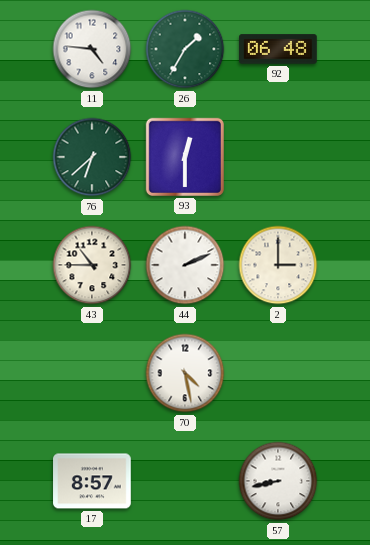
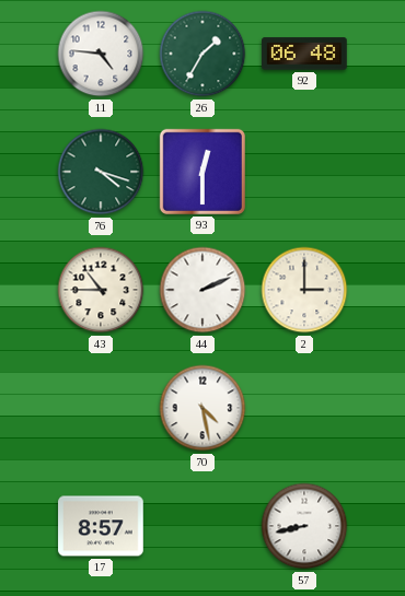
76: 6:38 -> 4:18 (101, 172)
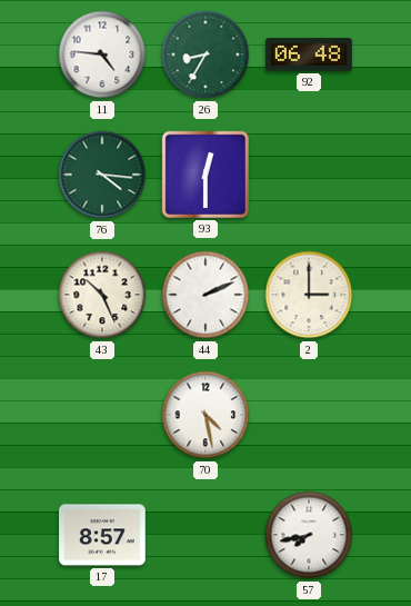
26: 1:35 -> 8:35 (205, 54)
76: 4:18 -> 4:16 (102, 175)
43: 10:45 -> 10:26 (102, 295)
57: 8:43 -> 7:43 (309, 535)
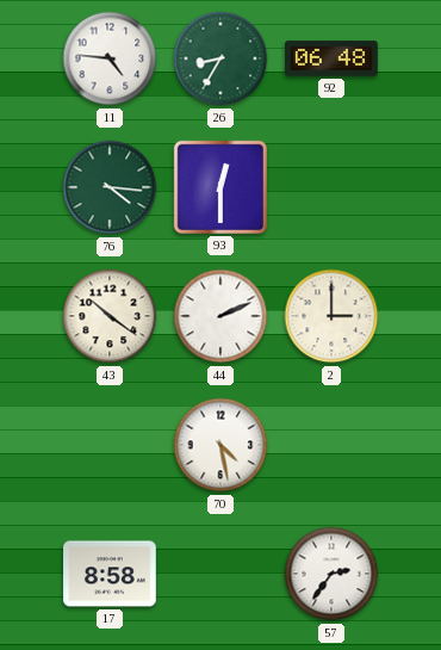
43: 10:26 -> 10:21 (110, 316)
17: 8:57 -> 8:58 (110, 574)
57: 7:43 -> 2:36 (331, 574)
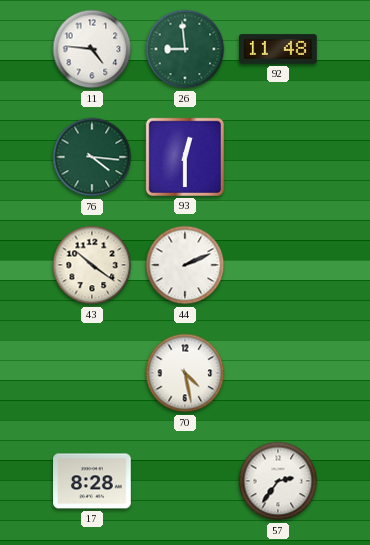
26: 8:35 -> 8:59 (185, 49)
92: 06:48 -> 11:48 (278, 49)
2: 3:00 -> none (331, 316)
17: 8:58 -> 8:28 (92, 481)
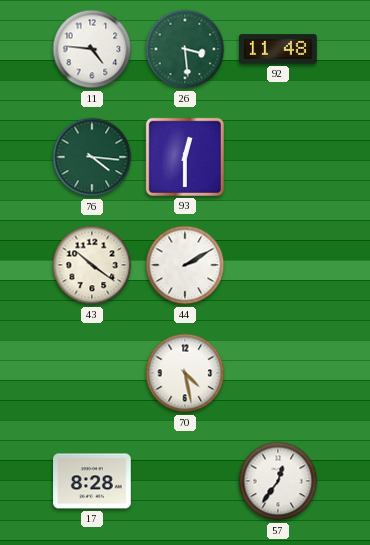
26: 8:59 -> 3:29 (185, 49)
44: 2:11 -> 2:10 (185, 265)
57: 2:36 -> 12:36 (278, 481)
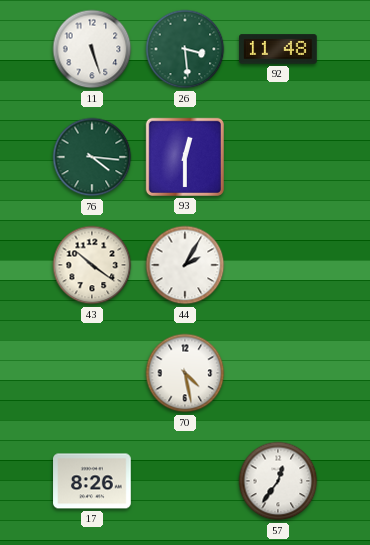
11: 4:46 -> 5:27 (92, 49)
44: 2:10 -> 2:05 (185, 265)
17: 8:28 -> 8:26 (92, 481)
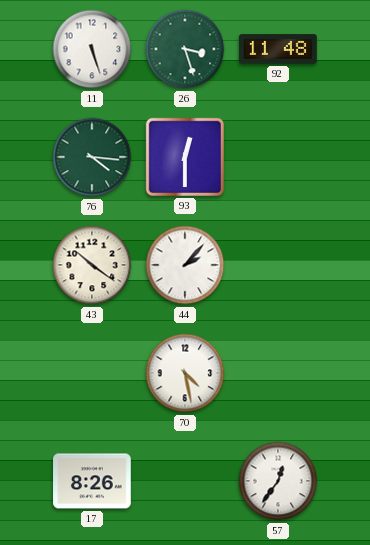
26: 3:29 -> 3:27 (185, 49)
44: 2:05 -> 2:07 (185, 265)
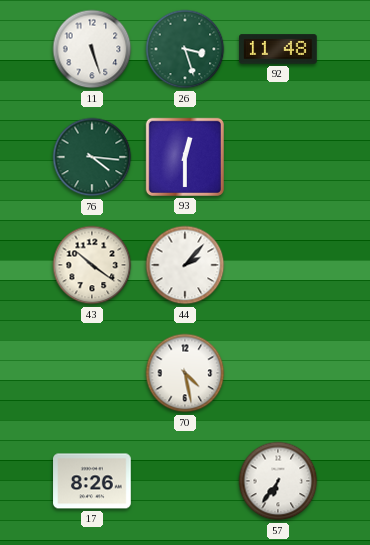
57: 12:36 -> 6:36 (278, 481)
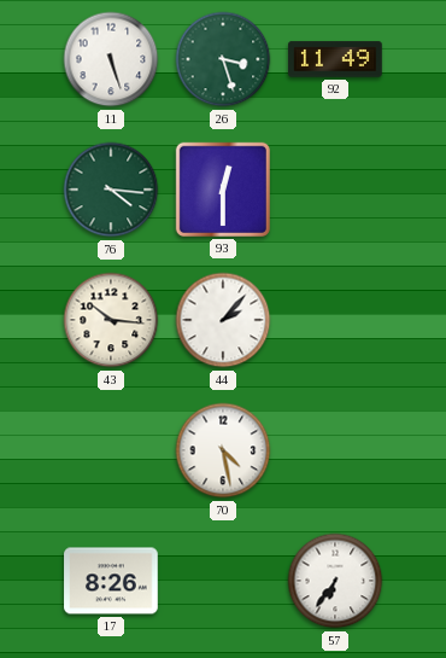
92: 11:48 -> 11:49 (335, 59)
43: 10:21 -> 10:16 (111, 320)
